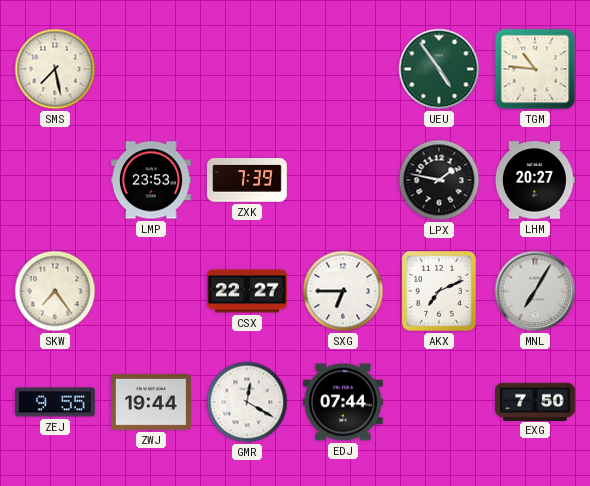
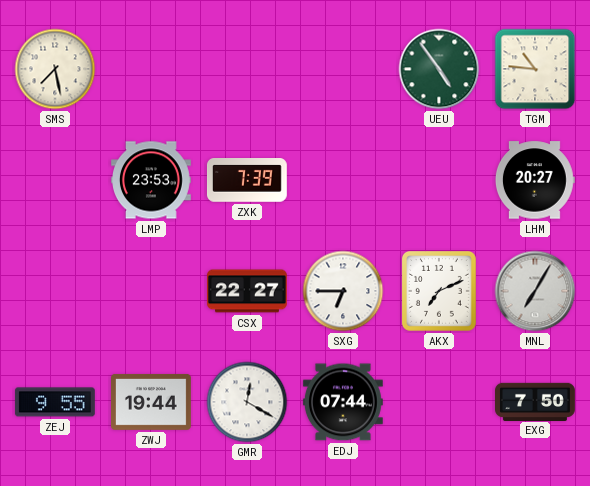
LPX: 1:47 -> none (439, 180)
SKW: 7:24 -> none (55, 291)
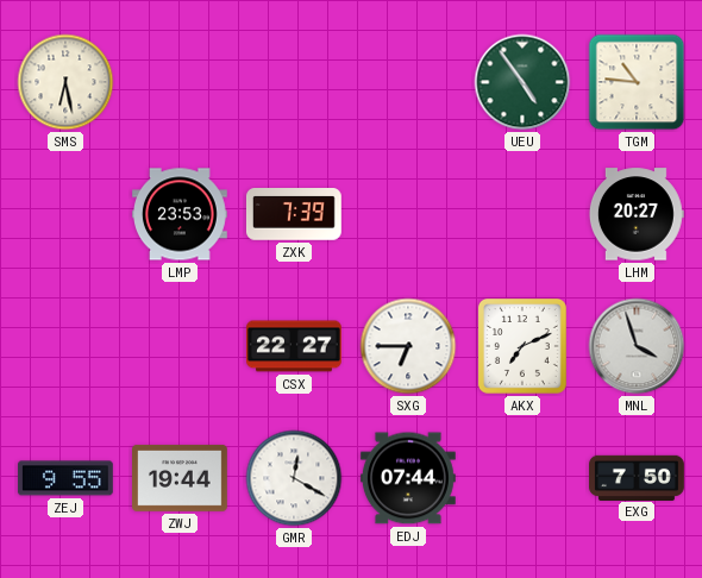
SMS: 7:28 -> 6:28 (65, 82)
MNL: 7:05 -> 3:57 (637, 346)
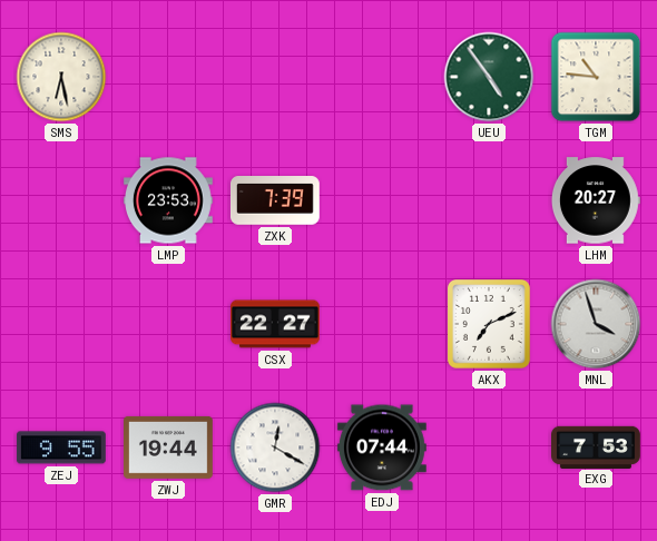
SXG: 6:45 -> none (408, 346)
EXG: 7:50 -> 7:53 (597, 446)
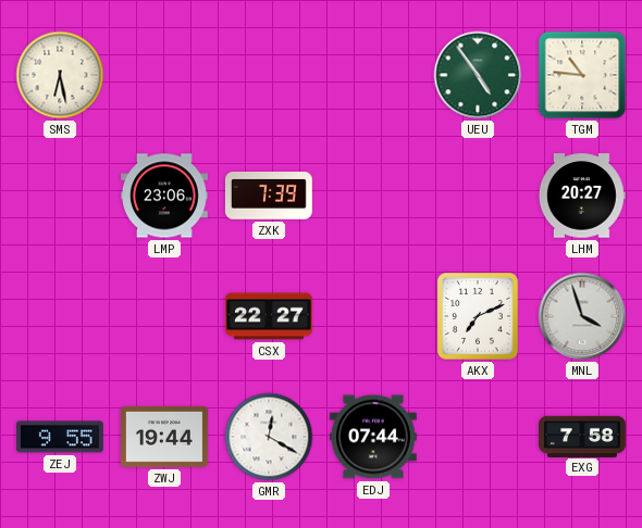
LMP: 23:53 -> 23:06 (165, 196)
EXG: 7:53 -> 7:58 (583, 436)
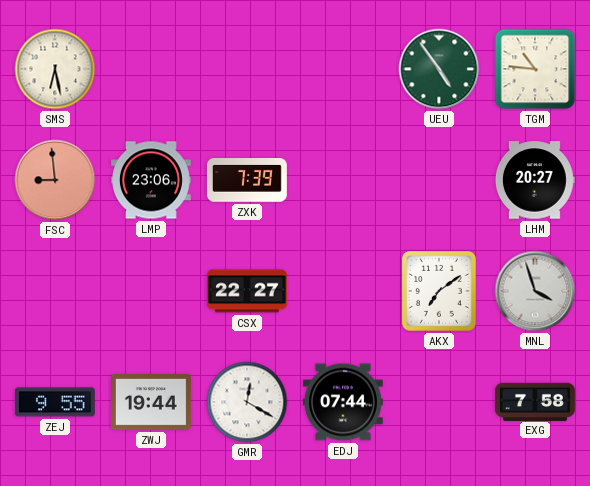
FSC: none -> 8:59 (55, 180)
AKX: 7:11 -> 7:09 (439, 292)
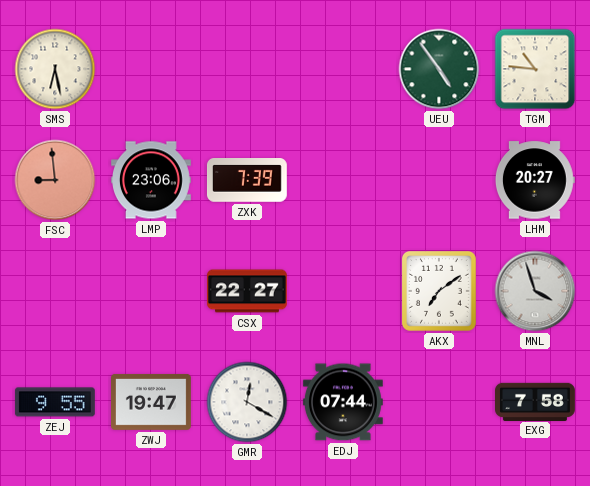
ZWJ: 19:44 -> 19:47 (152, 402)
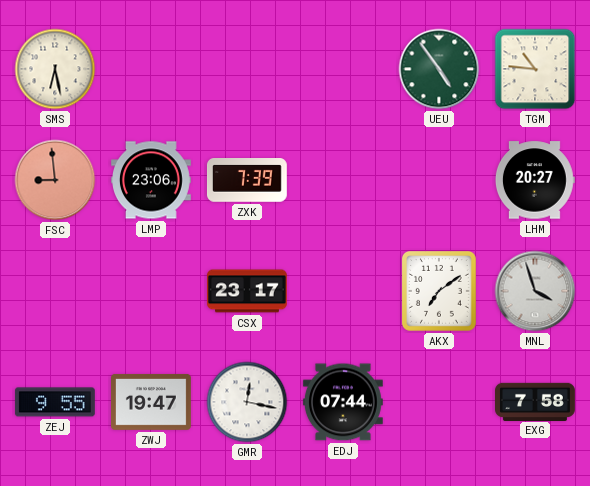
CSX: 22:27 -> 23:17 (248, 291)
GMR: 12:20 -> 12:17 (247, 402)
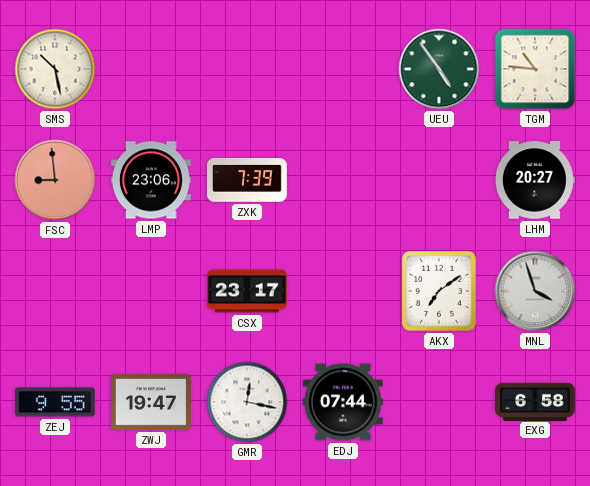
SMS: 6:28 -> 10:28 (55, 69)
EXG: 7:58 -> 6:58 (536, 401)
